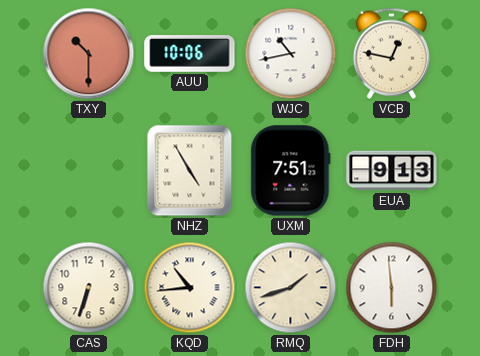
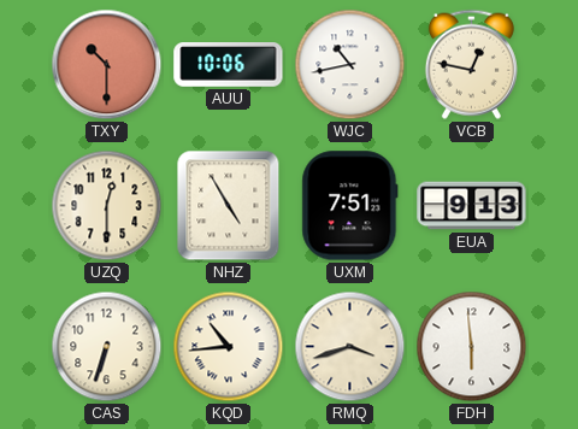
UZQ: none -> 12:30 (107, 206)
RMQ: 1:42 -> 3:42 (350, 347)
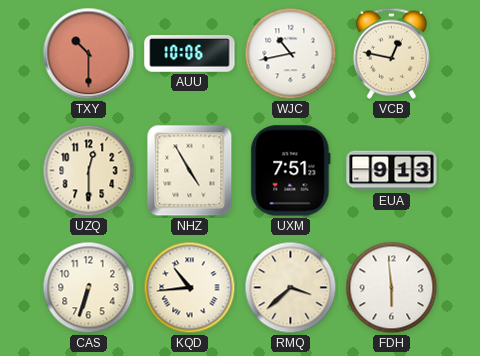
RMQ: 3:42 -> 3:38 (291, 288)
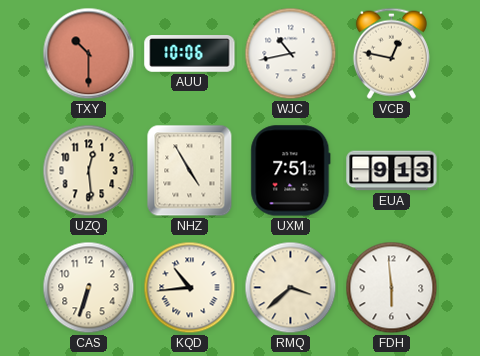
UZQ: 12:30 -> 12:29 (89, 171)
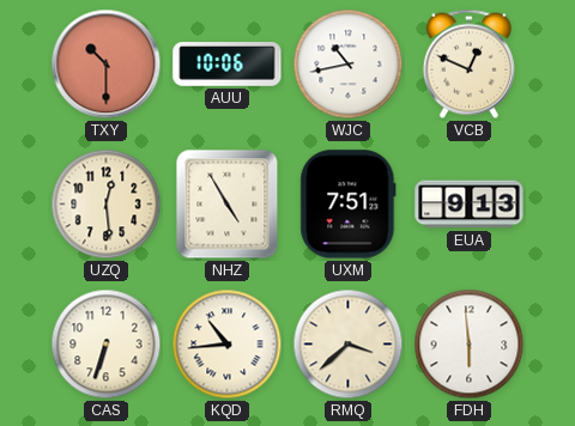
VCB: 12:47 -> 12:49 (468, 63)
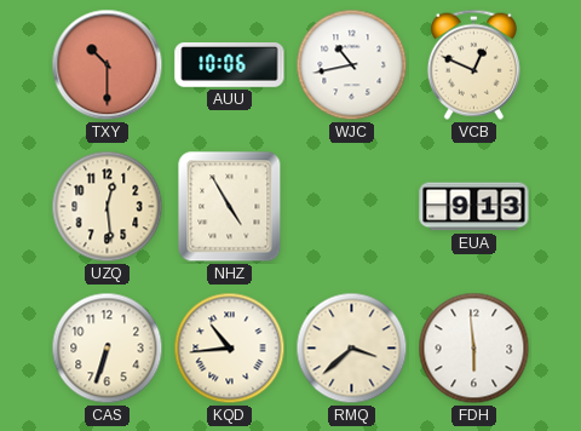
UXM: 7:51 -> none (349, 205)
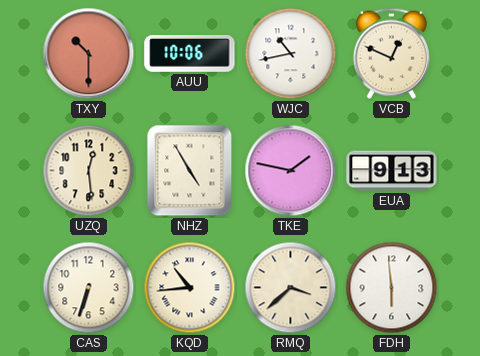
TKE: none -> 1:47 (291, 171)
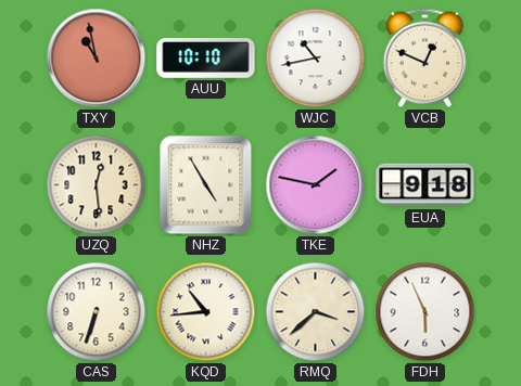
TXY: 10:30 -> 10:58 (97, 59)
AUU: 10:06 -> 10:10 (206, 59)
EUA: 9:13 -> 9:18 (425, 185)
FDH: 5:59 -> 5:56 (425, 312)
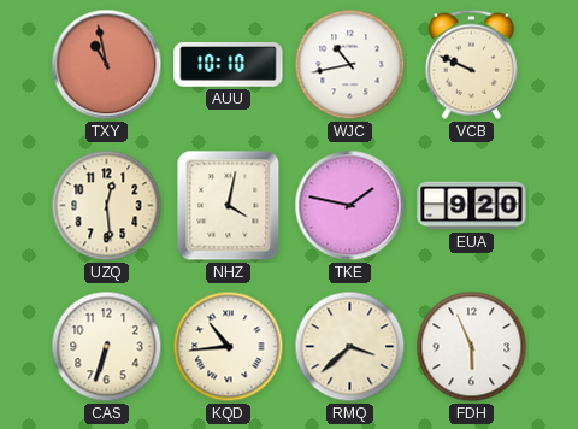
VCB: 12:49 -> 9:49 (471, 64)
NHZ: 4:55 -> 4:02 (229, 206)
EUA: 9:18 -> 9:20 (472, 206)
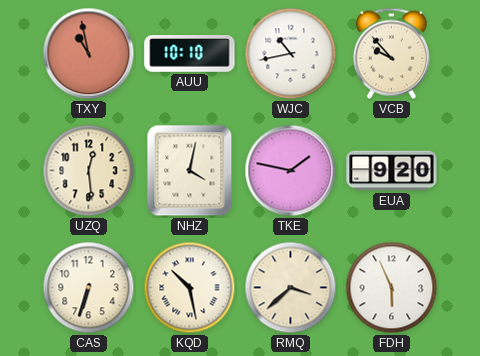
VCB: 9:49 -> 9:53 (391, 53)
KQD: 10:44 -> 10:28 (190, 288)
